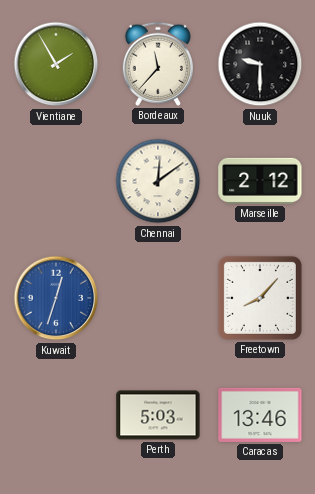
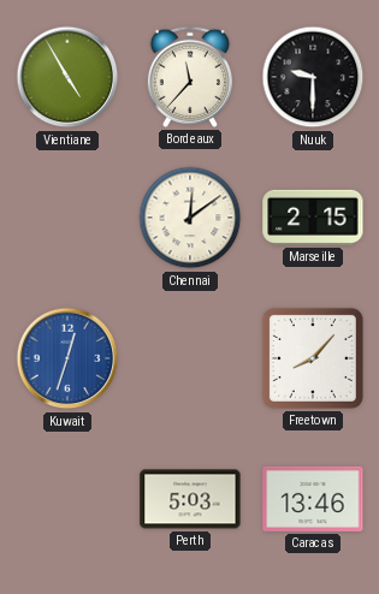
Vientiane: 1:55 -> 4:55 (67, 77)
Marseille: 2:12 -> 2:15 (313, 218)
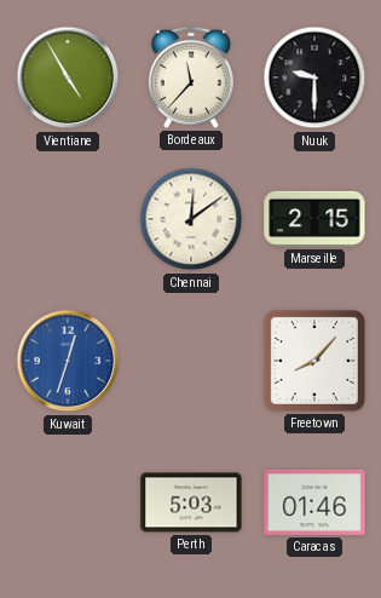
Caracas: 13:46 -> 01:46 (314, 502)
